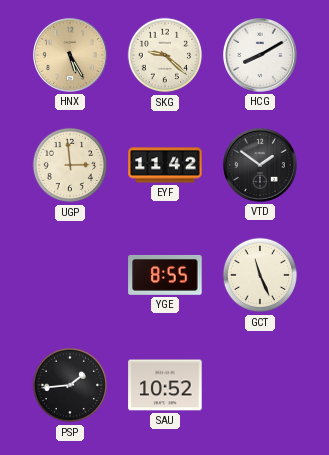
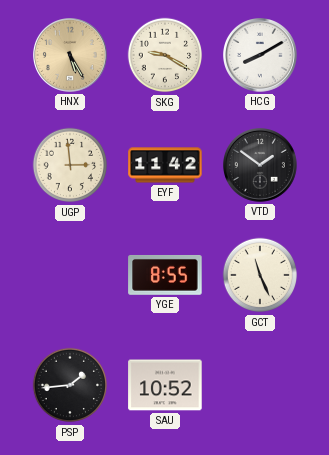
SKG: 9:22 -> 9:20 (165, 55)
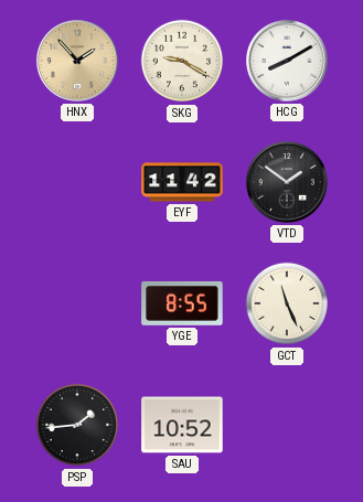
HNX: 5:25 -> 1:53 (78, 62)
UGP: 2:59 -> none (70, 165)
